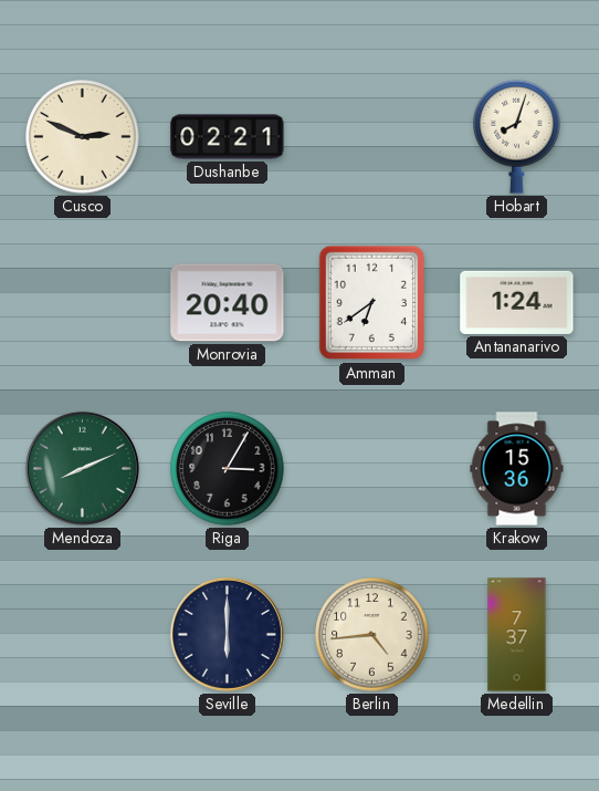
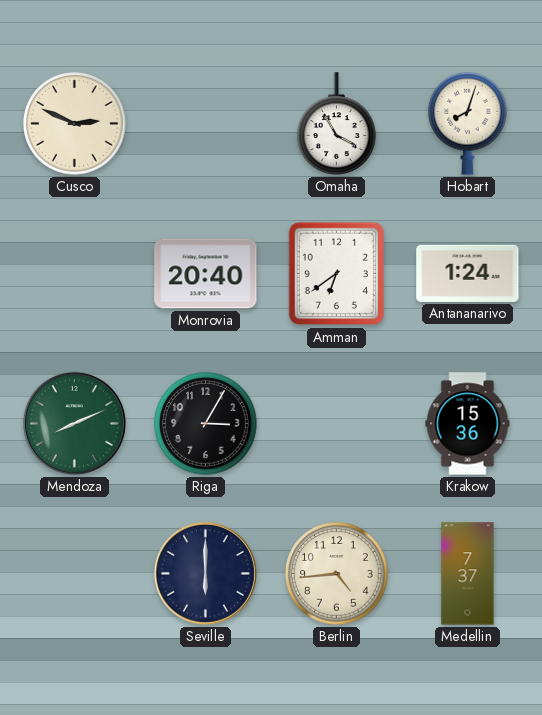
Dushanbe: 02:21 -> none (228, 137)
Omaha: none -> 3:55 (337, 124)
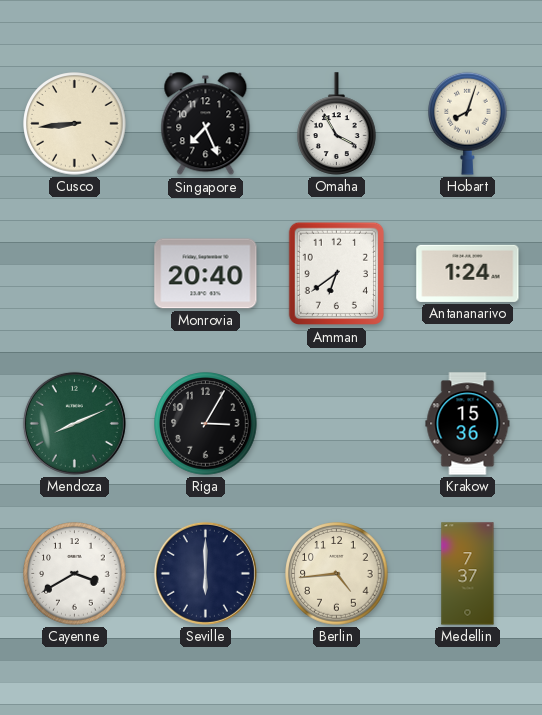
Cusco: 2:49 -> 8:44 (75, 124)
Singapore: none -> 7:26 (206, 124)
Cayenne: none -> 3:40 (75, 574)
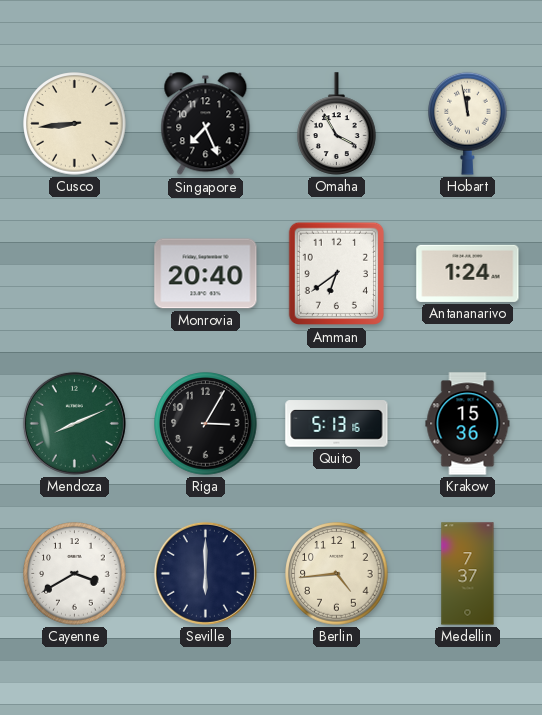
Hobart: 8:03 -> 11:58 (468, 123)
Quito: none -> 5:13 (337, 424)
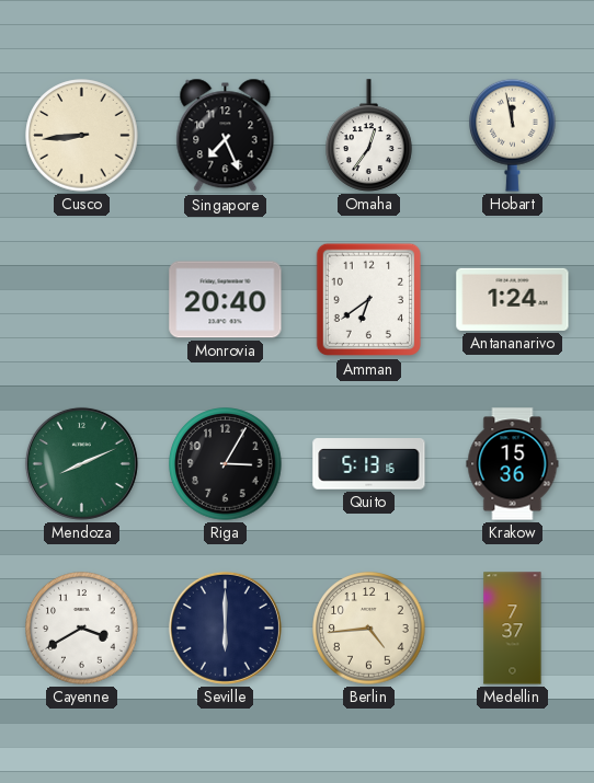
Omaha: 3:55 -> 12:36 (369, 136)
